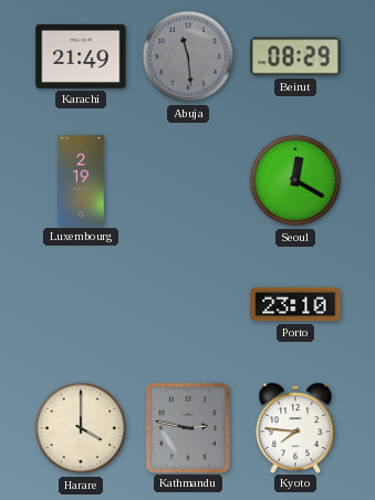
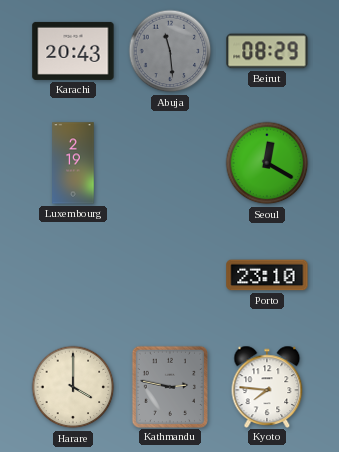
Karachi: 21:49 -> 20:43 (73, 51)
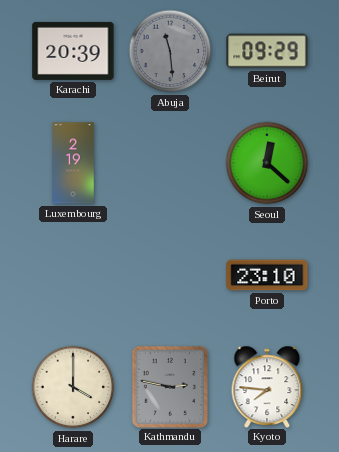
Karachi: 20:43 -> 20:39 (73, 51)
Beirut: 08:29 -> 09:29 (267, 51)
Seoul: 12:20 -> 12:22 (267, 163)
